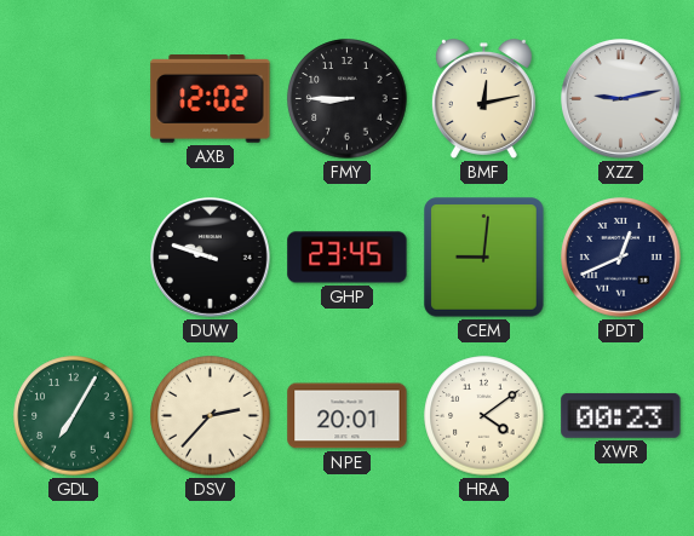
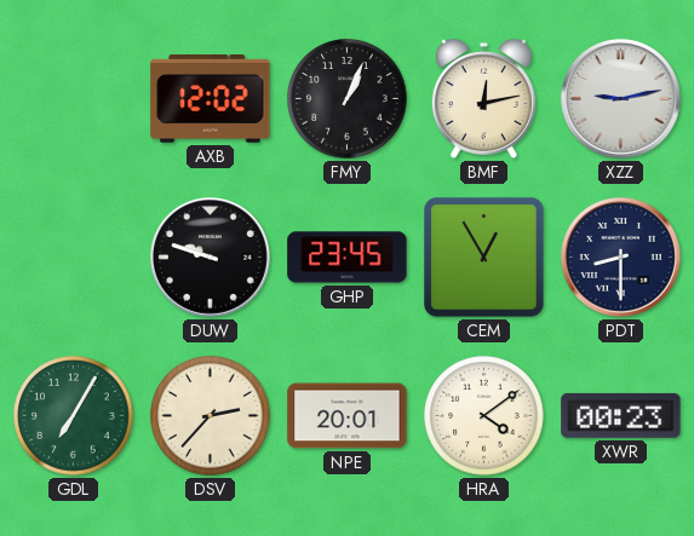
FMY: 8:45 -> 1:04 (348, 99)
CEM: 9:01 -> 12:55 (484, 258)
PDT: 12:41 -> 8:30 (621, 258)
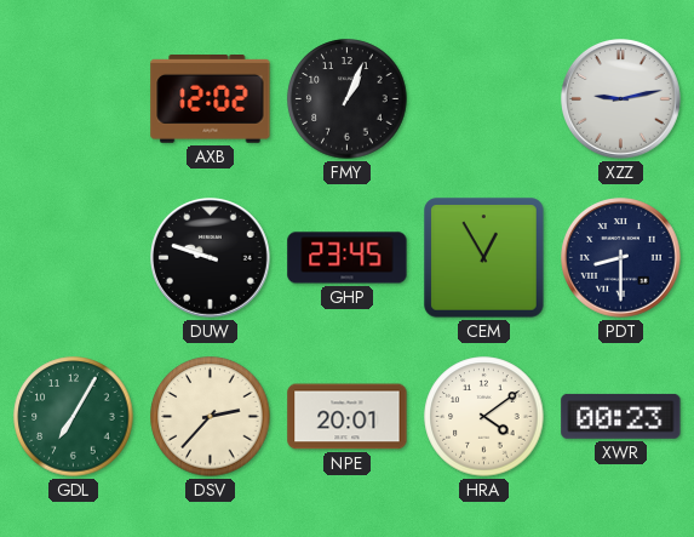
BMF: 12:13 -> none (483, 99)
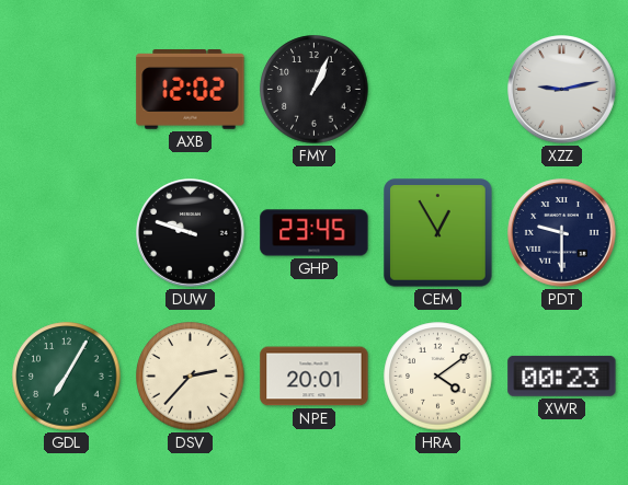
PDT: 8:30 -> 9:30 (562, 233)
